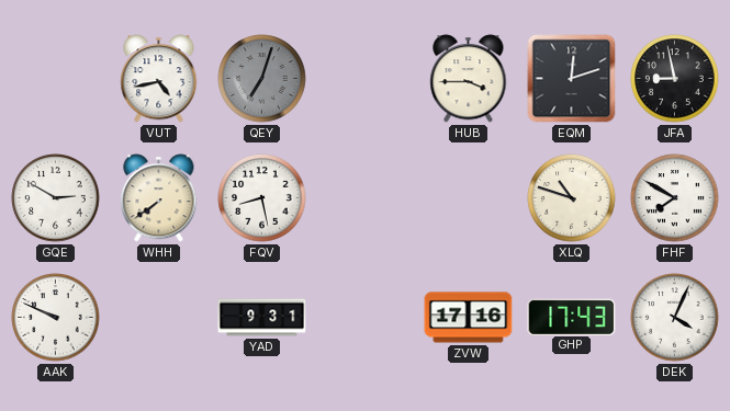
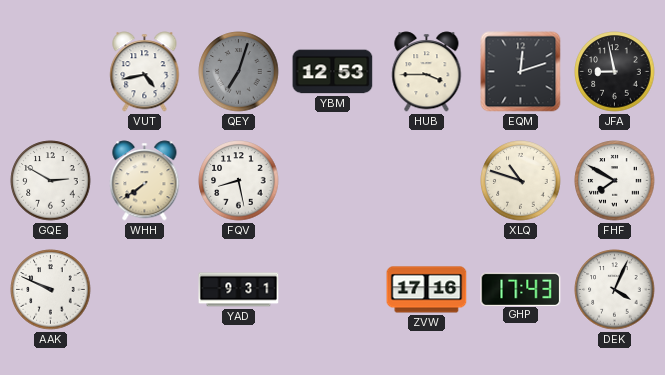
YBM: none -> 12:53 (333, 72)
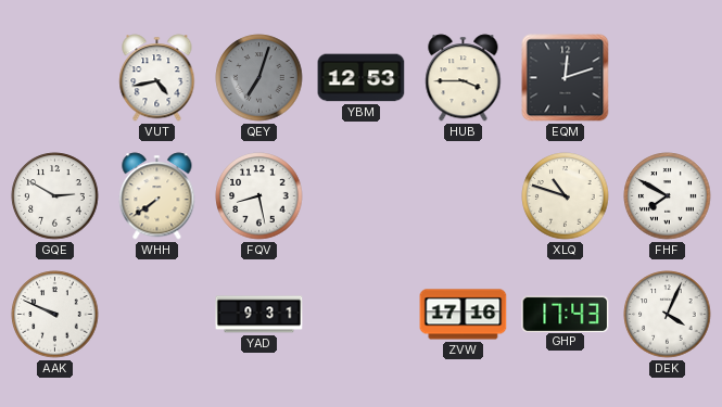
JFA: 8:58 -> none (615, 72)
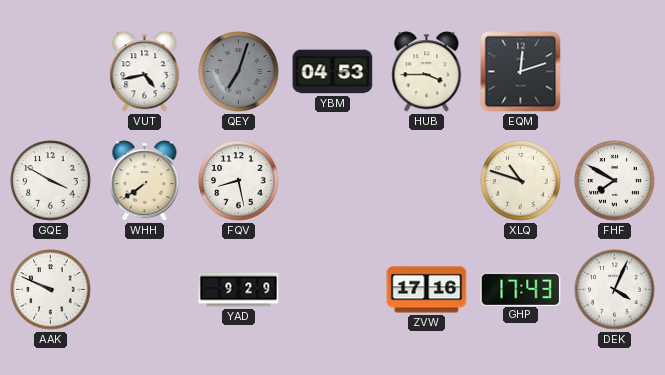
YBM: 12:53 -> 04:53 (333, 72)
GQE: 2:50 -> 3:50 (51, 181)
YAD: 9:31 -> 9:29 (239, 290)
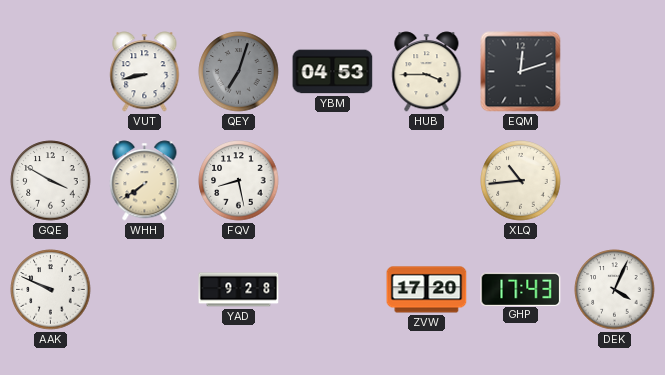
VUT: 4:43 -> 8:43 (145, 72)
XLQ: 10:48 -> 10:44 (521, 181)
FHF: 7:50 -> none (615, 181)
YAD: 9:29 -> 9:28 (239, 290)
ZVW: 17:16 -> 17:20 (427, 290)
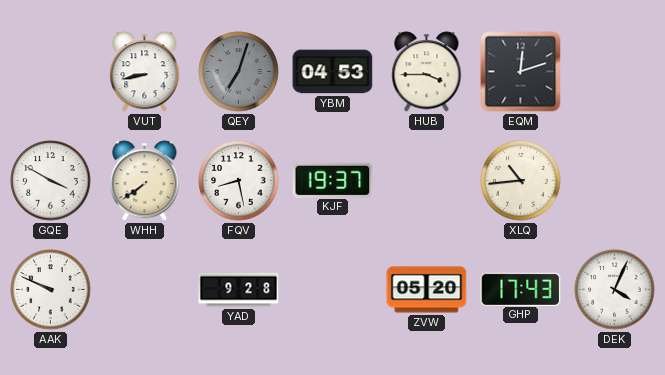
KJF: none -> 19:37 (333, 180)
ZVW: 17:20 -> 05:20 (427, 290)
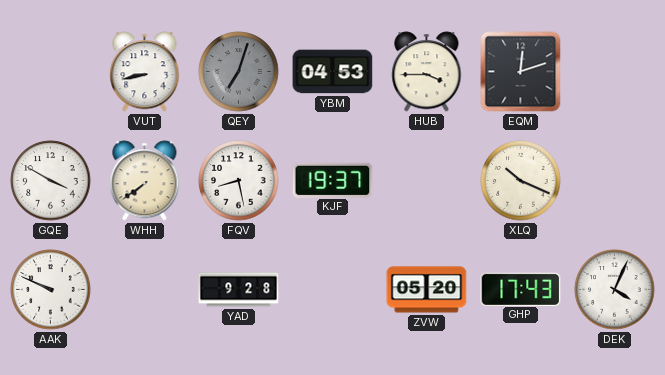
XLQ: 10:44 -> 10:19 (521, 181)
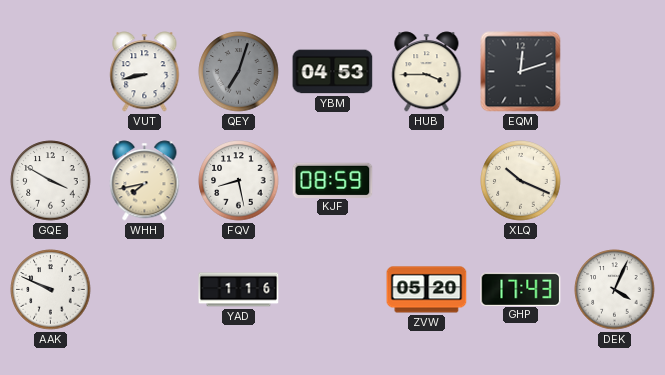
WHH: 7:39 -> 7:43 (145, 181)
KJF: 19:37 -> 08:59 (333, 180)
YAD: 9:28 -> 1:16 (239, 290)
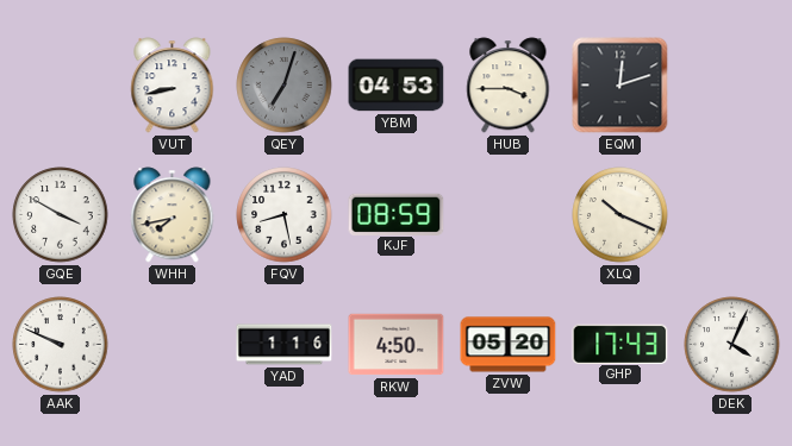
RKW: none -> 4:50 (397, 345)
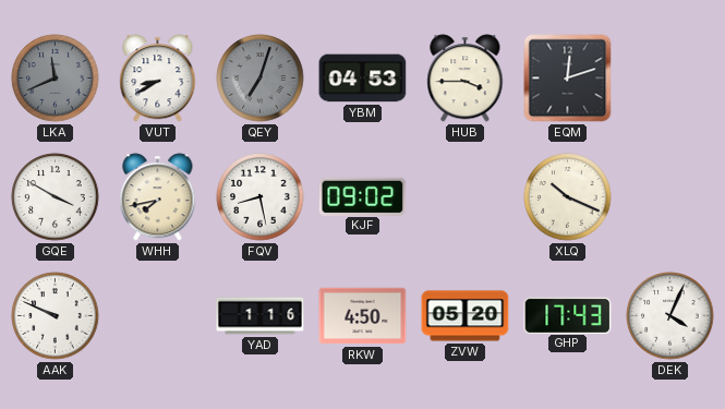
LKA: none -> 11:41 (56, 79)
VUT: 8:43 -> 8:40 (158, 79)
KJF: 08:59 -> 09:02 (363, 196)
